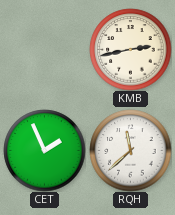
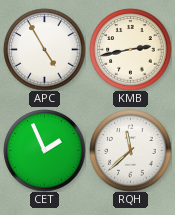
APC: none -> 4:55 (44, 49)
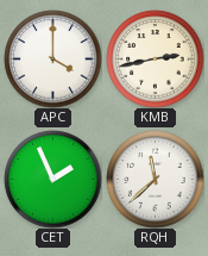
APC: 4:55 -> 4:00 (52, 58)
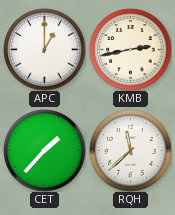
APC: 4:00 -> 1:00 (44, 49)
CET: 1:56 -> 1:37 (44, 150)
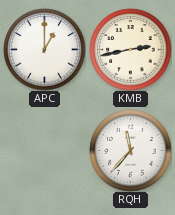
CET: 1:37 -> none (44, 150)
RQH: 11:38 -> 11:37 (130, 150)
